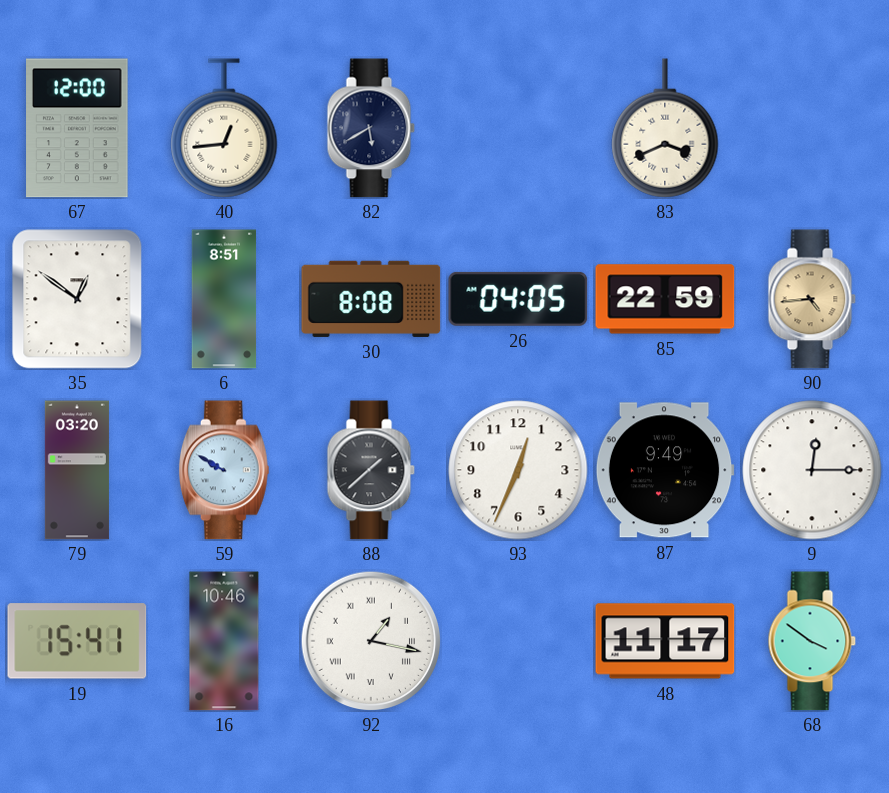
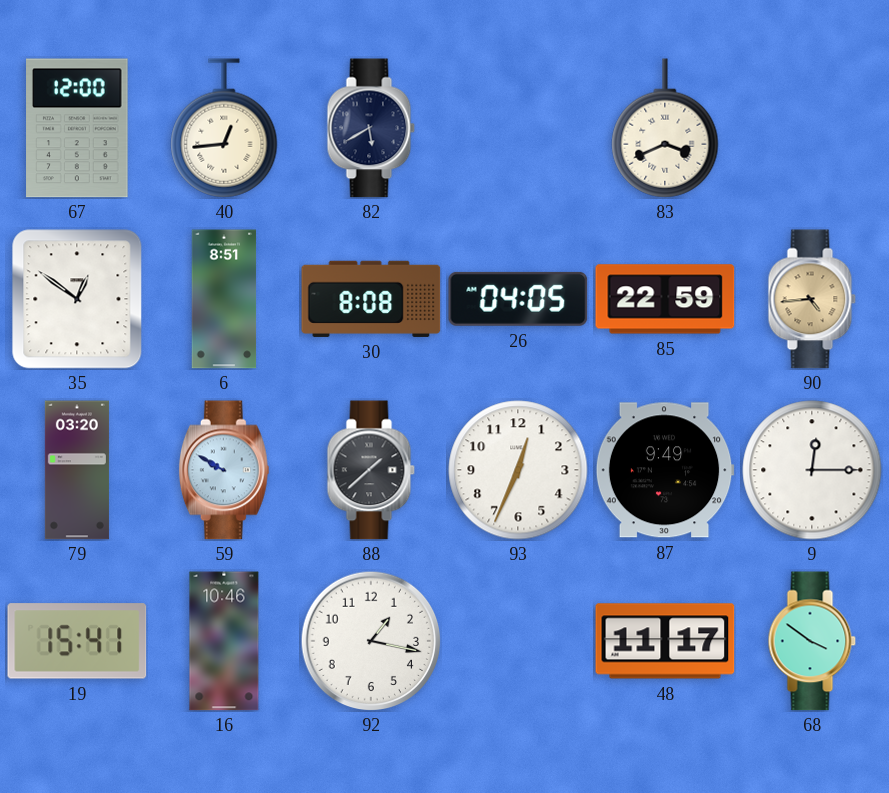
92 numerals: Roman -> Arabic (371, 641)
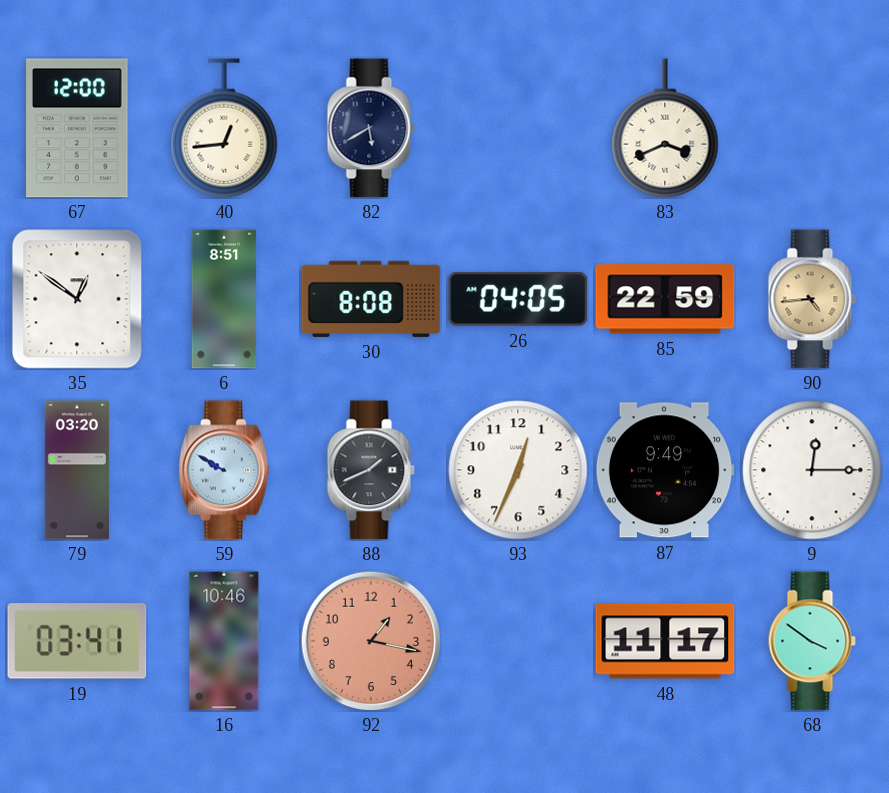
88: 1:38 -> 1:41 (371, 470)
19: 15:41 -> 03:41 (77, 641)
92 dial: white -> salmon (371, 641)
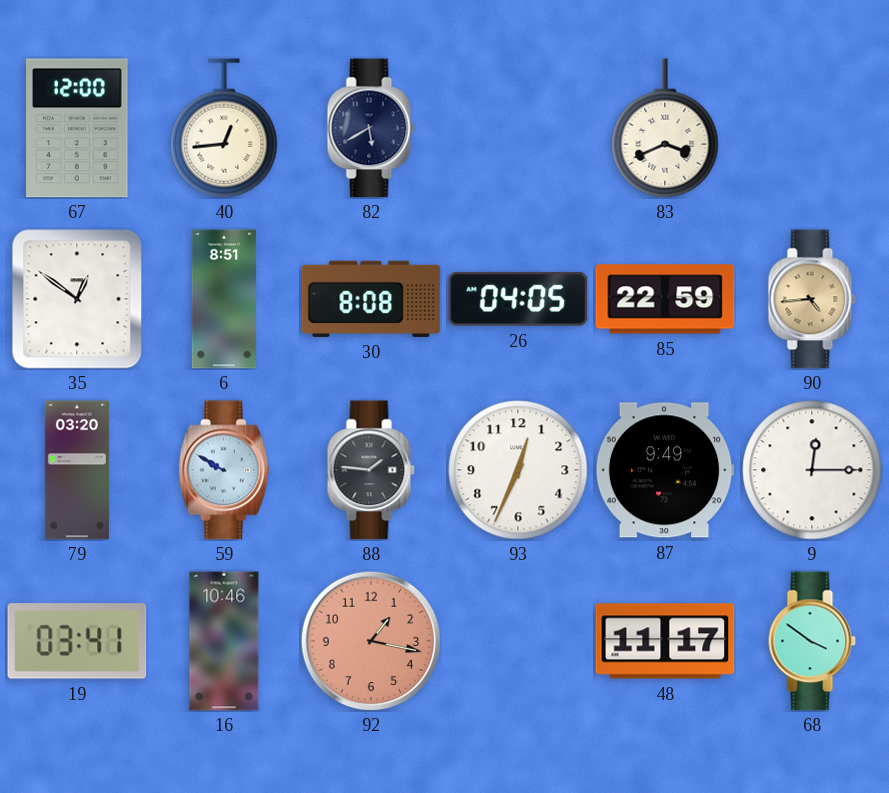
88: 1:41 -> 1:46 (371, 470)
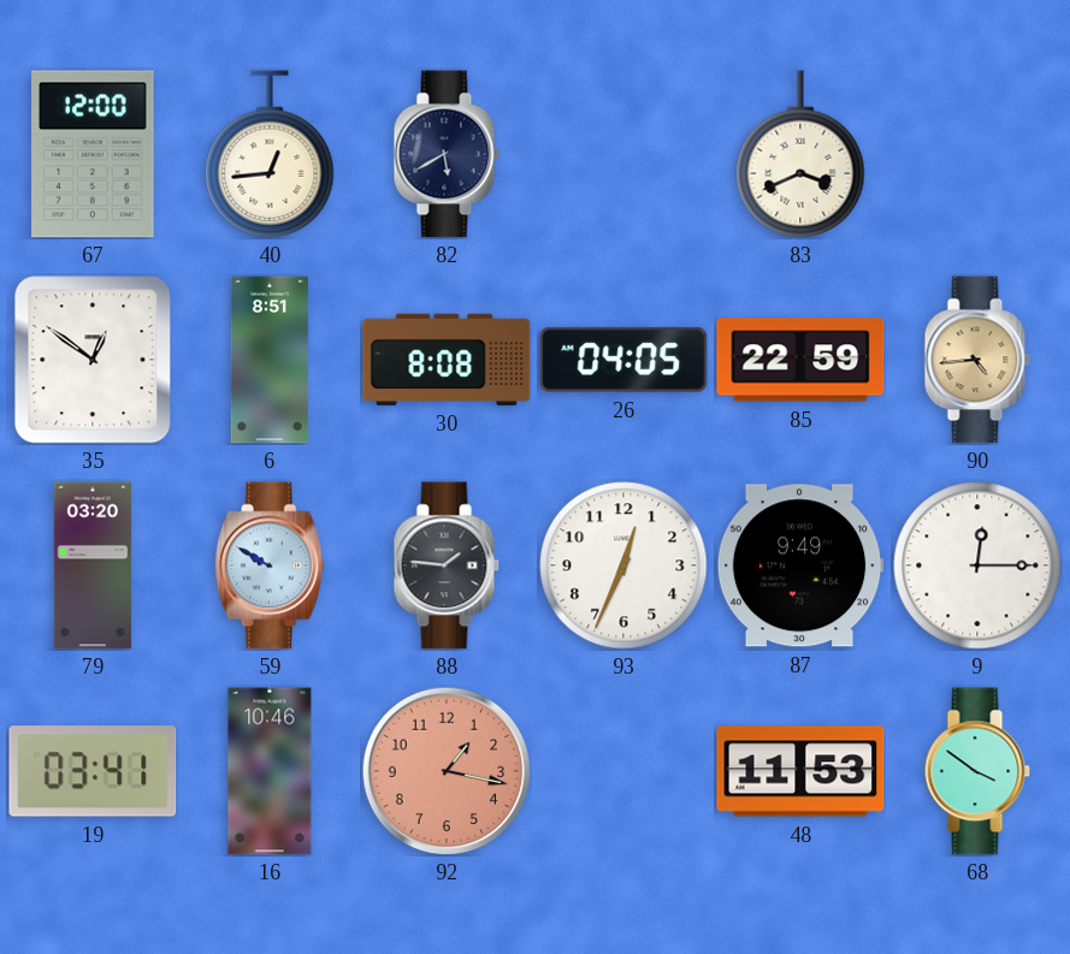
48: 11:17 -> 11:53 (800, 771)
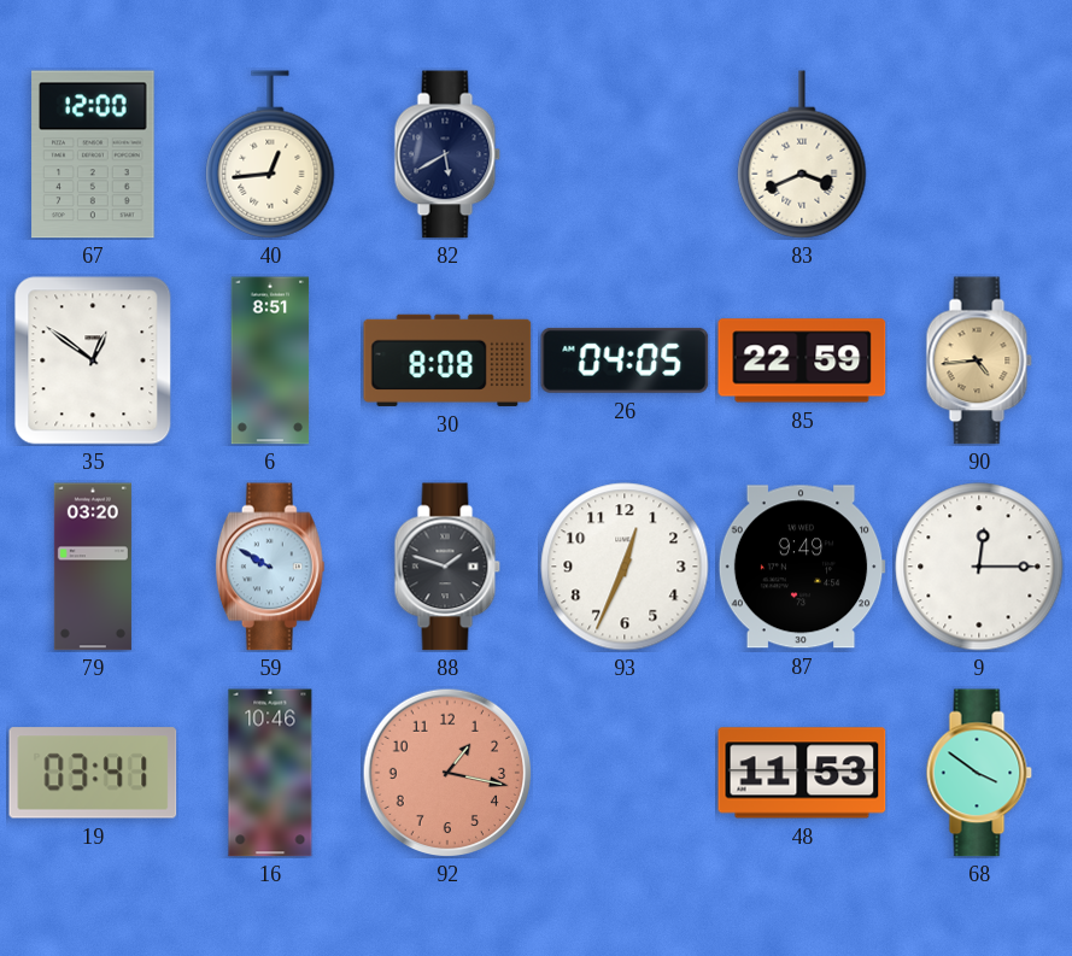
88: 1:46 -> 1:48 (447, 567)
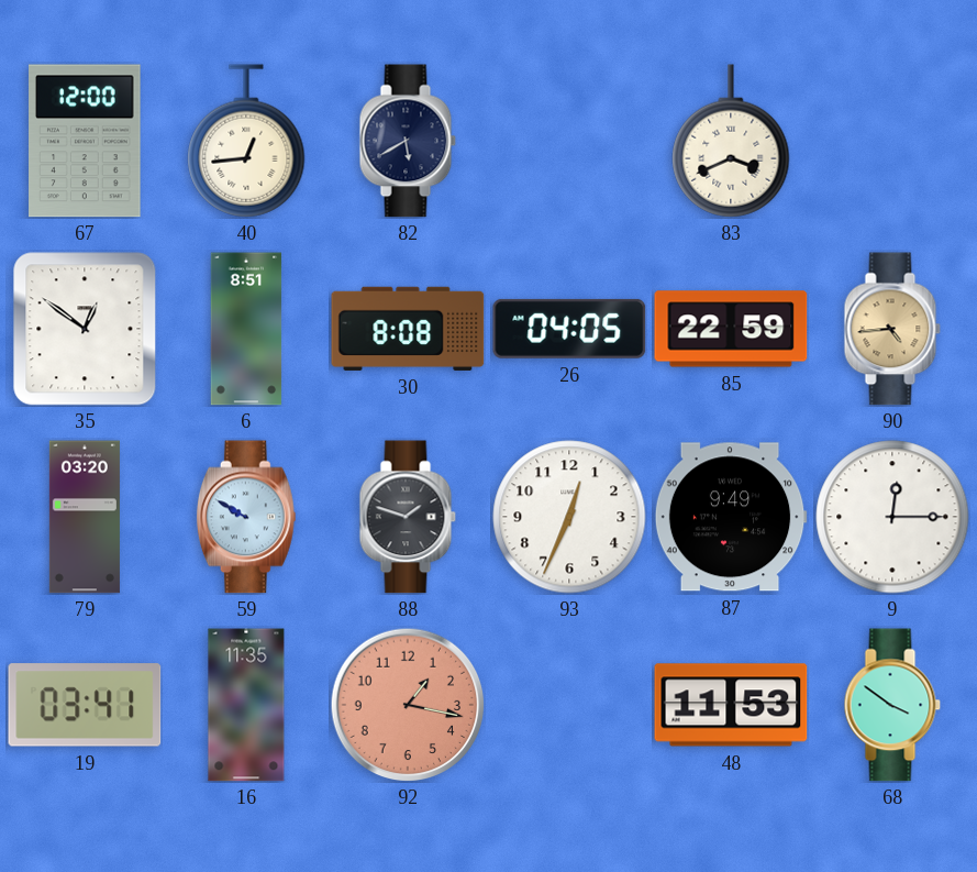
16: 10:46 -> 11:35 (246, 705)
